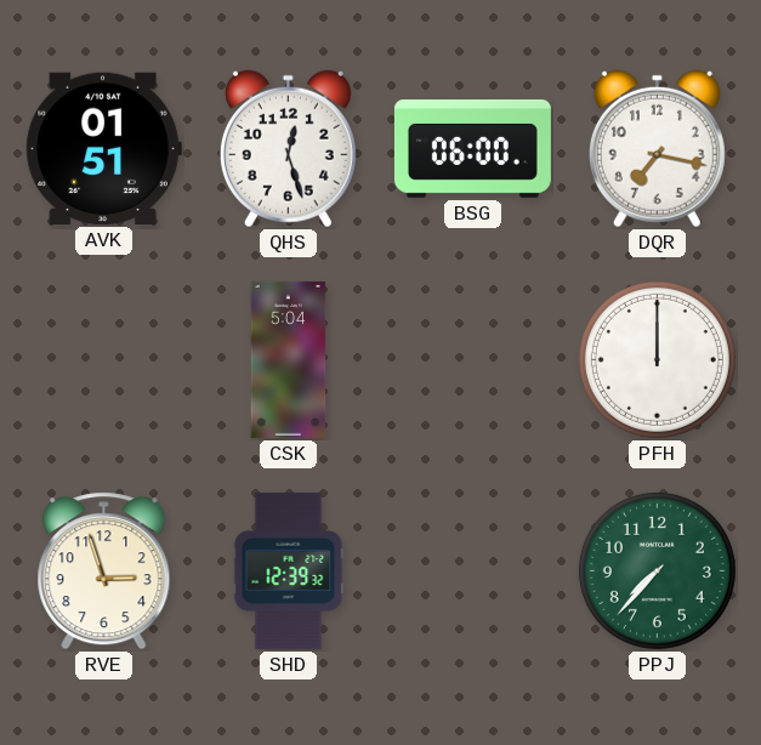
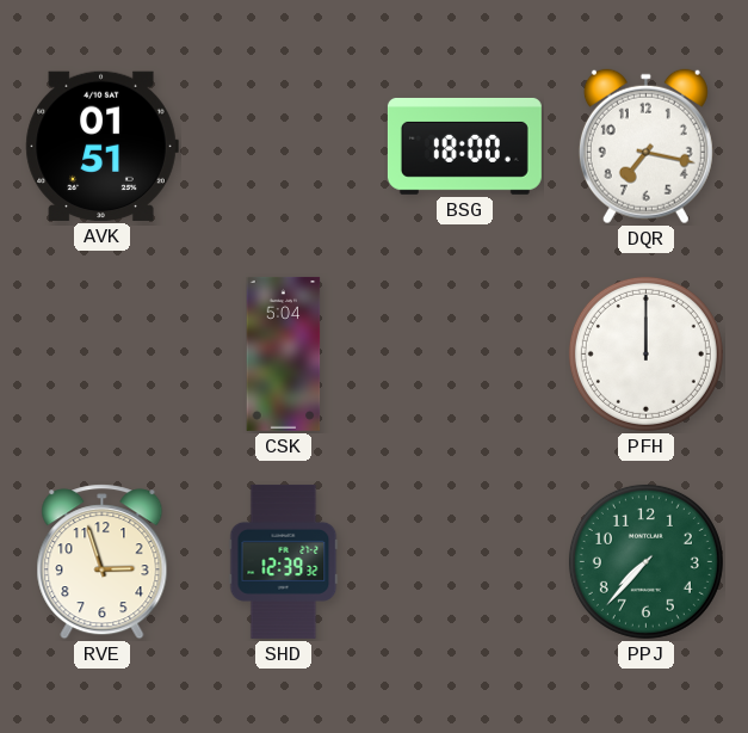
QHS: 12:27 -> none (288, 149)
BSG: 06:00 -> 18:00 (464, 146)
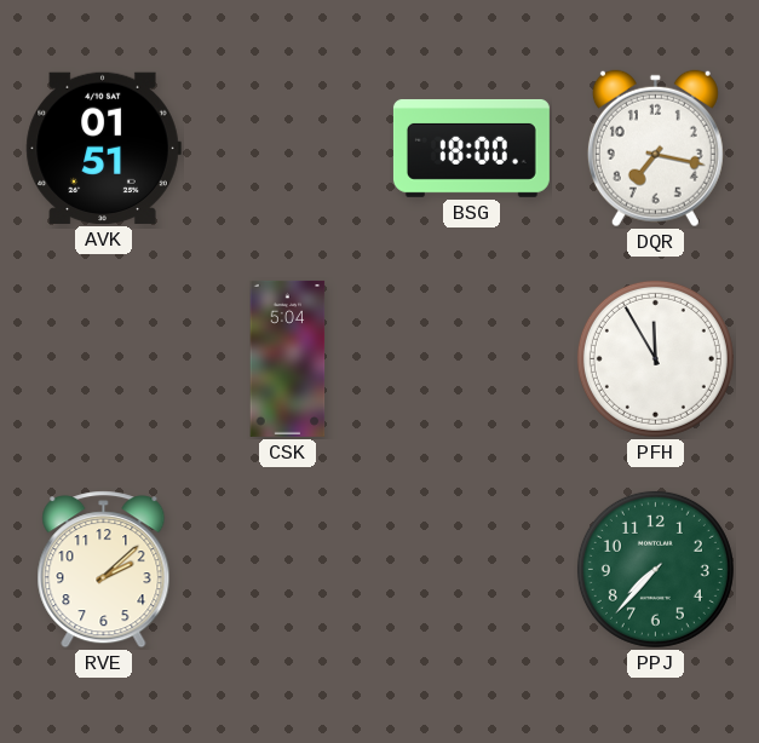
PFH: 12:00 -> 11:55 (655, 358)
RVE: 2:57 -> 2:08 (104, 570)
SHD: 12:39 -> none (284, 561)
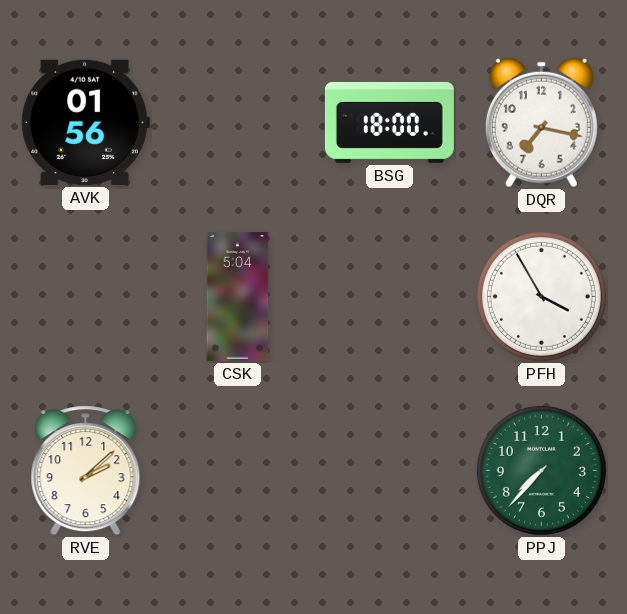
AVK: 01:51 -> 01:56 (85, 122)
PFH: 11:55 -> 3:55 (541, 296)
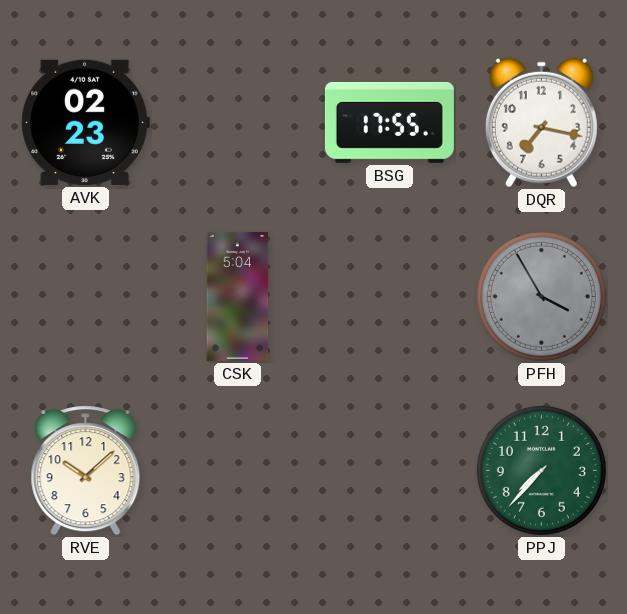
AVK: 01:56 -> 02:23 (85, 122)
BSG: 18:00 -> 17:55 (389, 122)
PFH dial: white -> grey (541, 296)
RVE: 2:08 -> 10:08 (86, 471)
